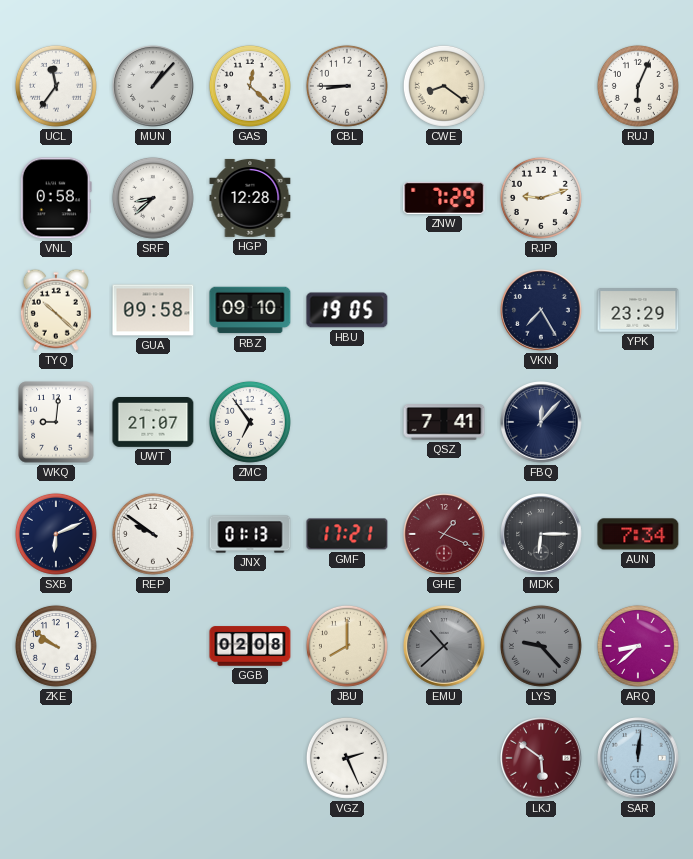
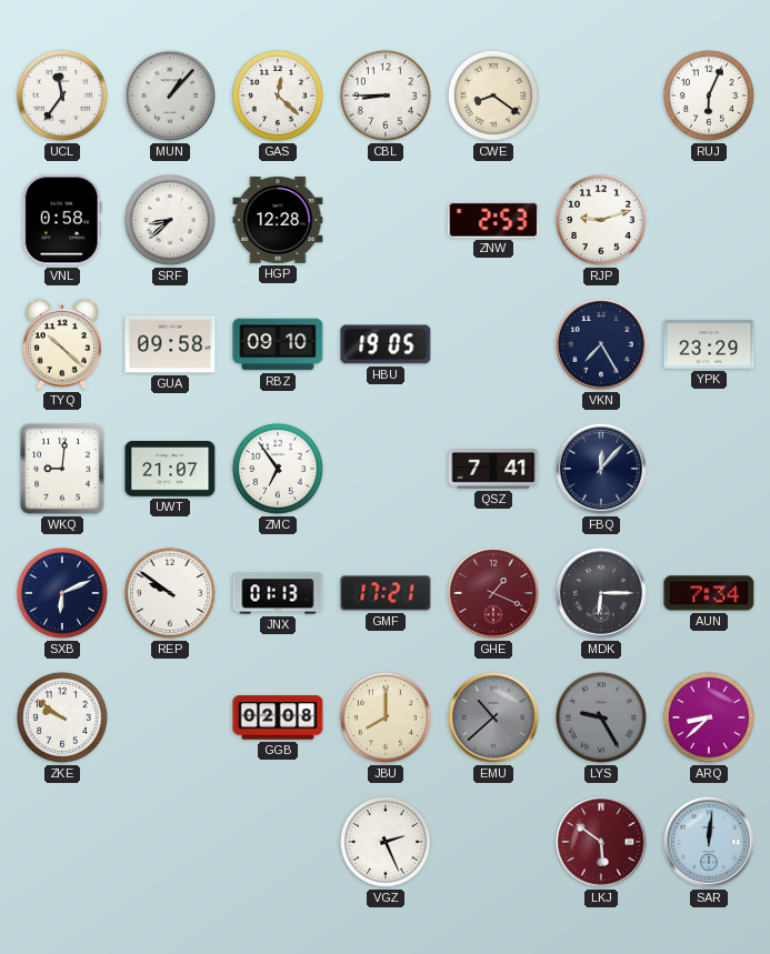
ZNW: 7:29 -> 2:53 (493, 220)
LYS: 9:23 -> 9:25 (601, 717)
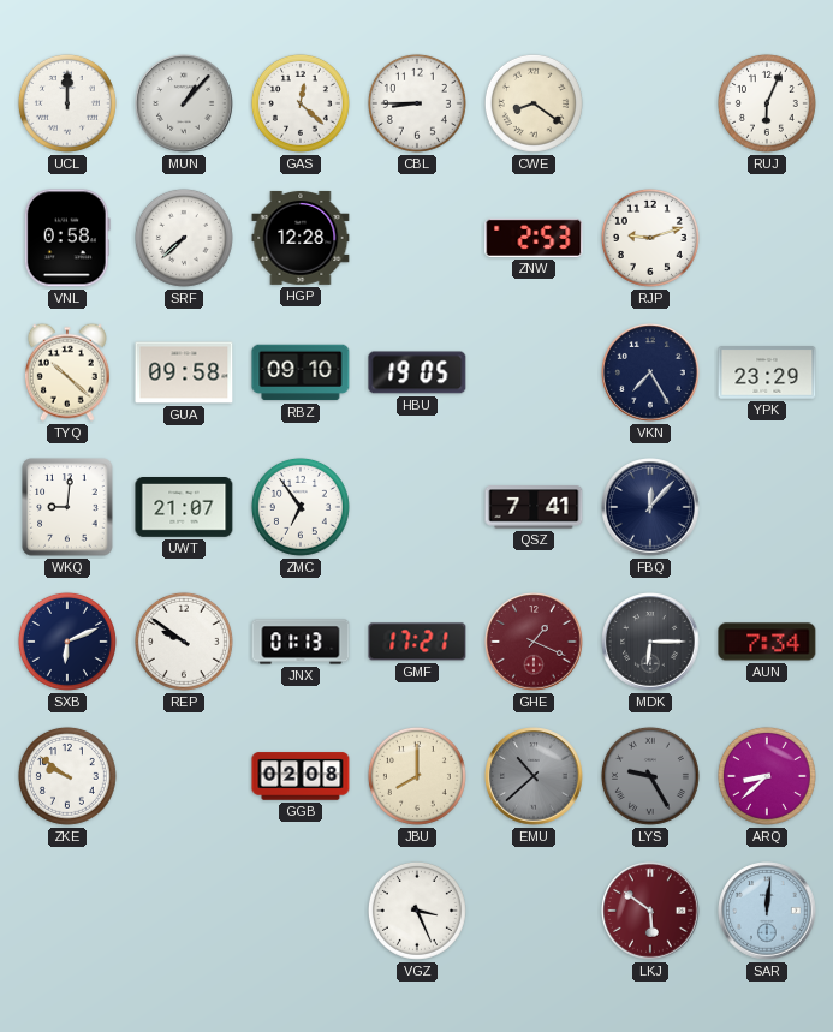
UCL: 11:36 -> 12:00 (67, 103)
SRF: 8:38 -> 7:38 (184, 238)
VGZ: 2:26 -> 3:26 (417, 911)
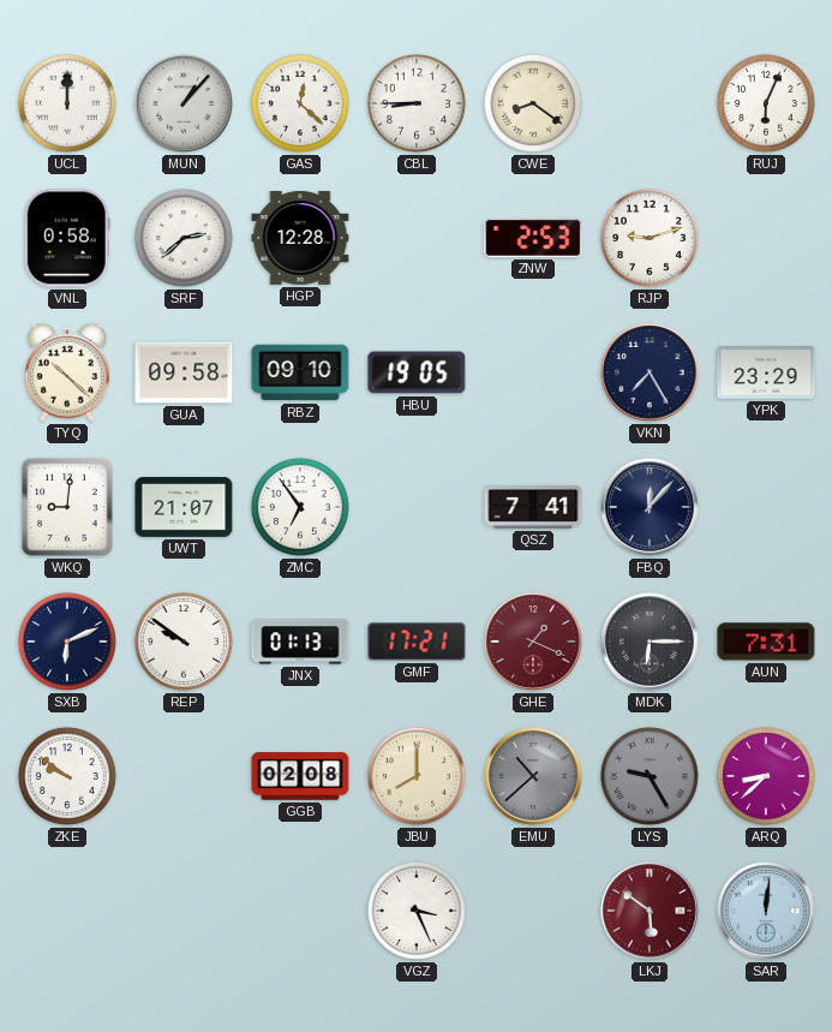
SRF: 7:38 -> 2:38 (184, 238)
AUN: 7:34 -> 7:31 (766, 642)
